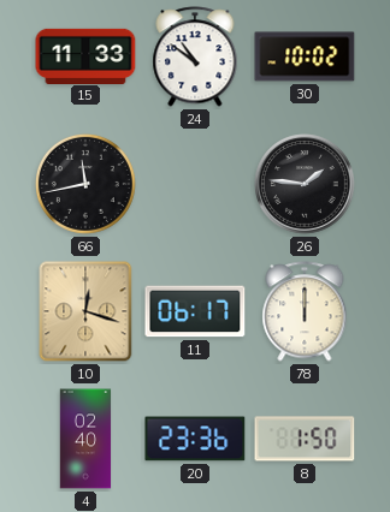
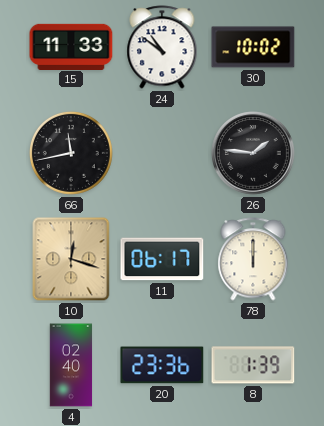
8: 1:50 -> 1:39 (253, 365)
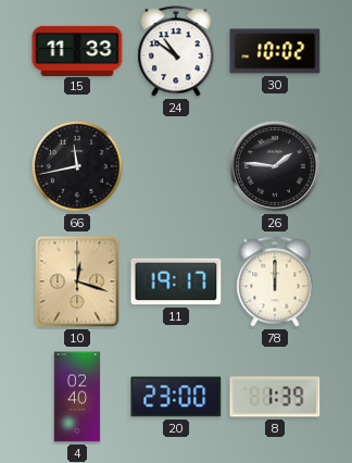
11: 06:17 -> 19:17 (176, 281)
20: 23:36 -> 23:00 (176, 397)
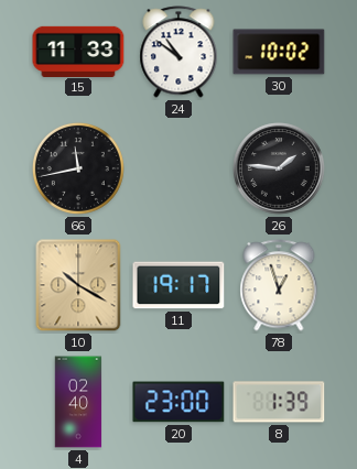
10: 12:18 -> 10:20 (78, 285)
78: 12:00 -> 12:57 (279, 285)
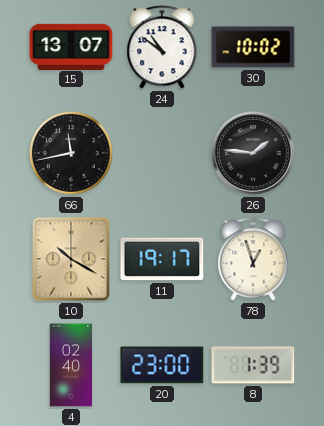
15: 11:33 -> 13:07 (71, 46)
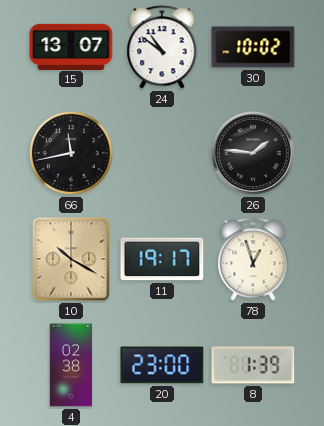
4: 02:40 -> 02:38 (71, 365)
